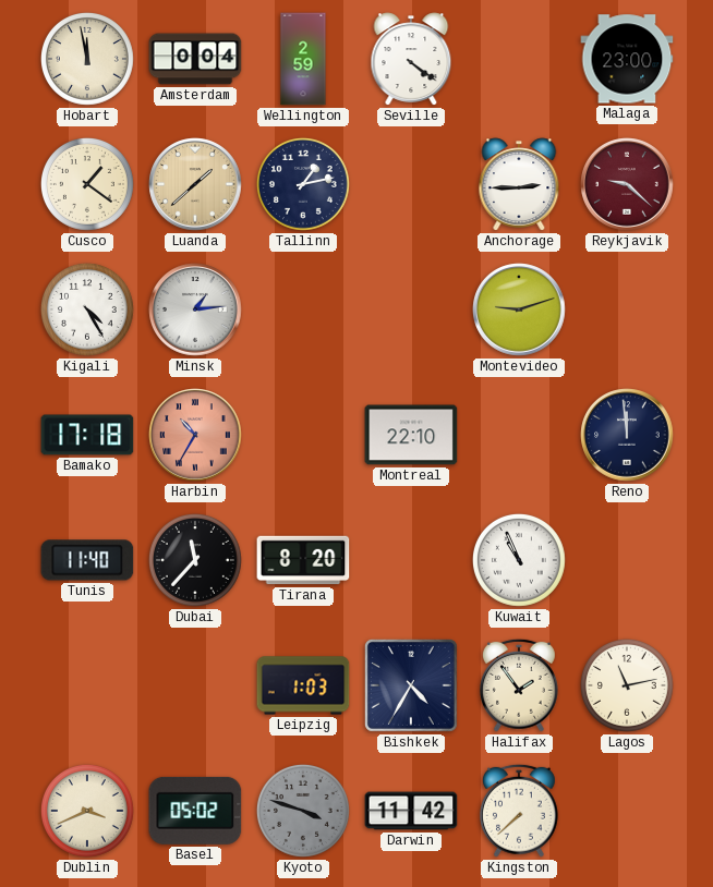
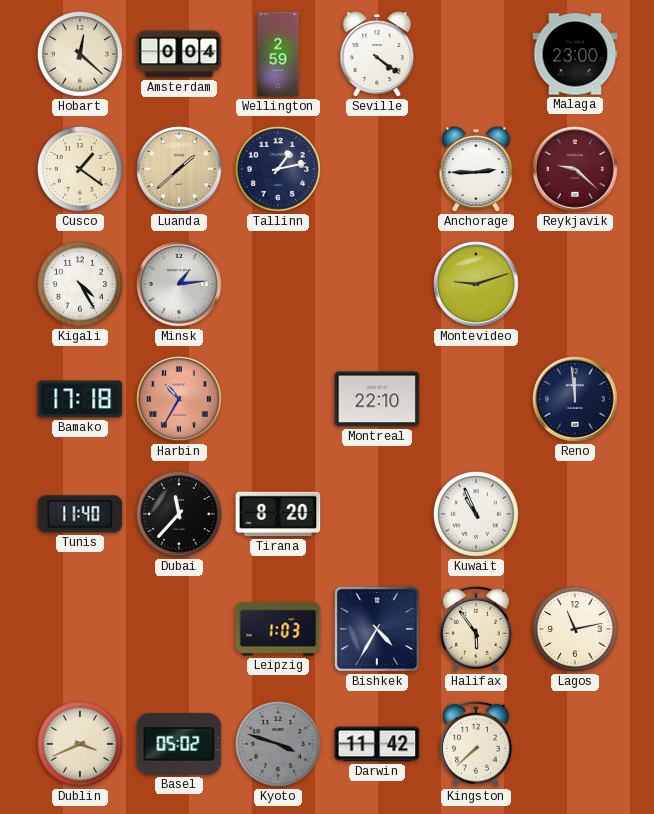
Hobart: 11:58 -> 12:22 (80, 54)
Halifax: 1:54 -> 5:54 (477, 629)
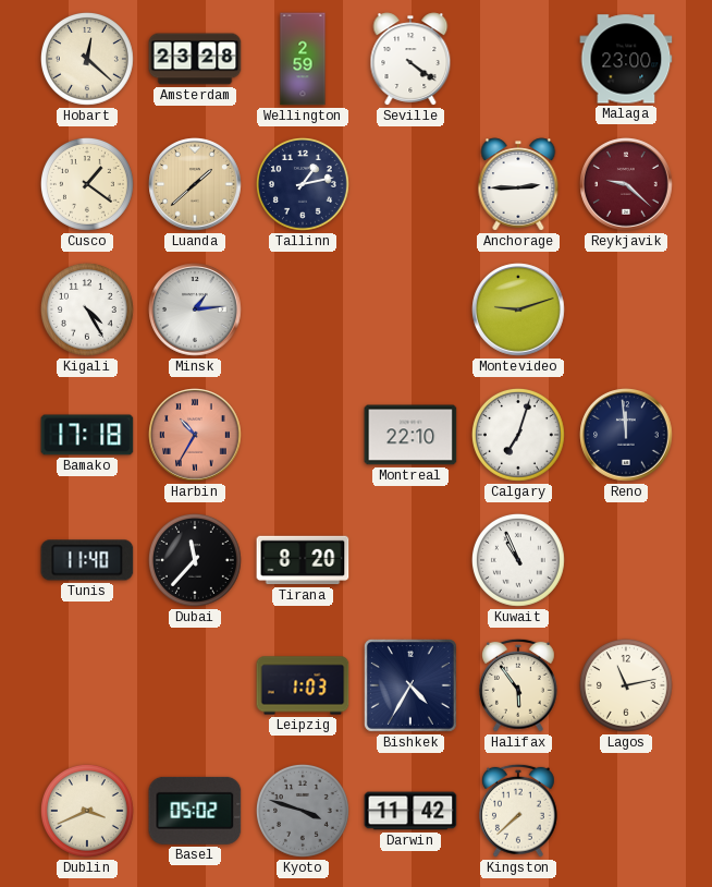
Amsterdam: 0:04 -> 23:28 (195, 59)
Calgary: none -> 7:03 (518, 435)
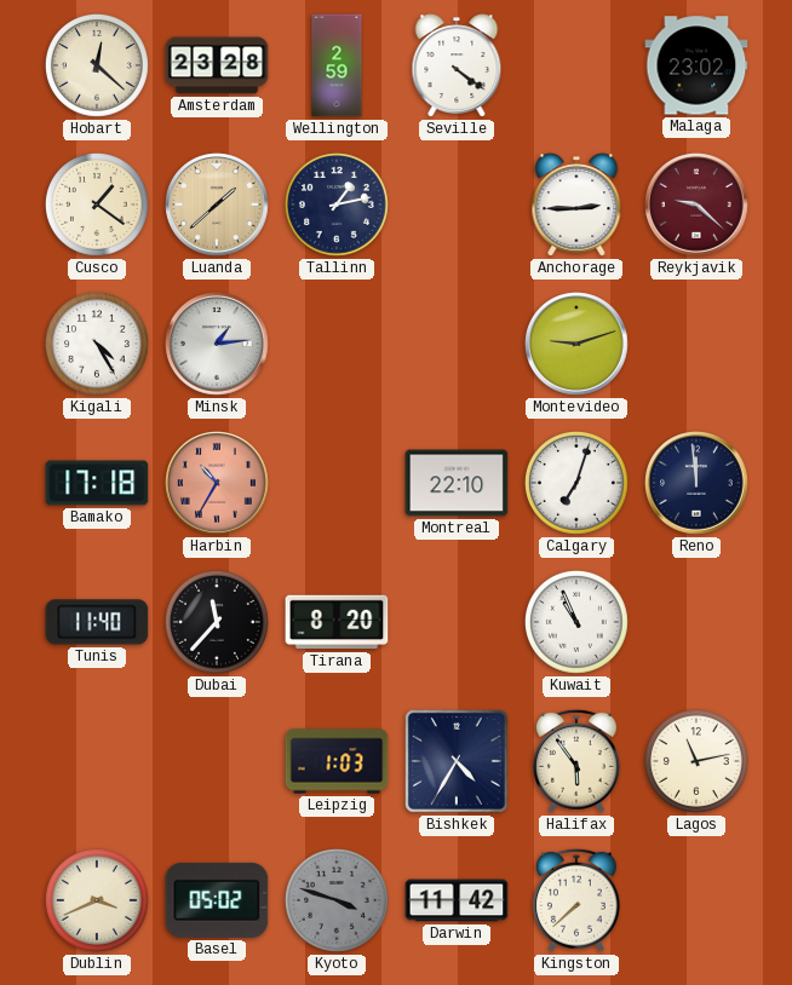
Malaga: 23:00 -> 23:02 (696, 65)
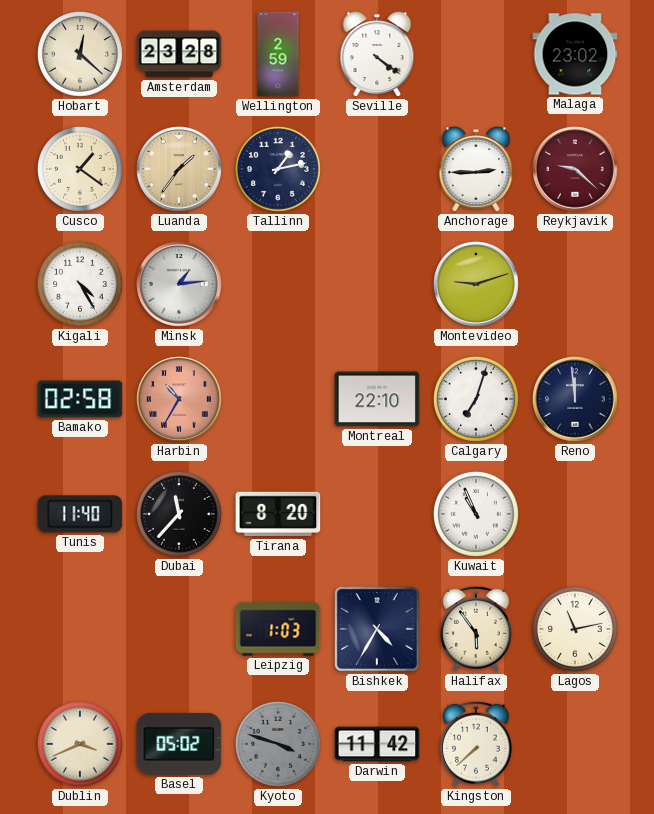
Luanda: 1:38 -> 1:36 (179, 169)
Bamako: 17:18 -> 02:58 (80, 399)
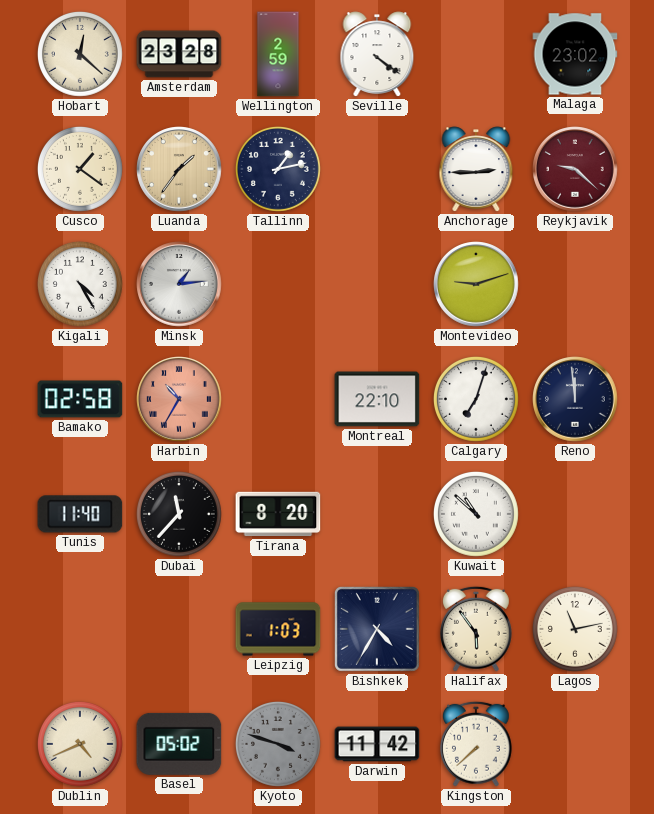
Kuwait: 10:56 -> 10:52 (476, 514)
Dublin: 3:41 -> 4:41 (80, 744)
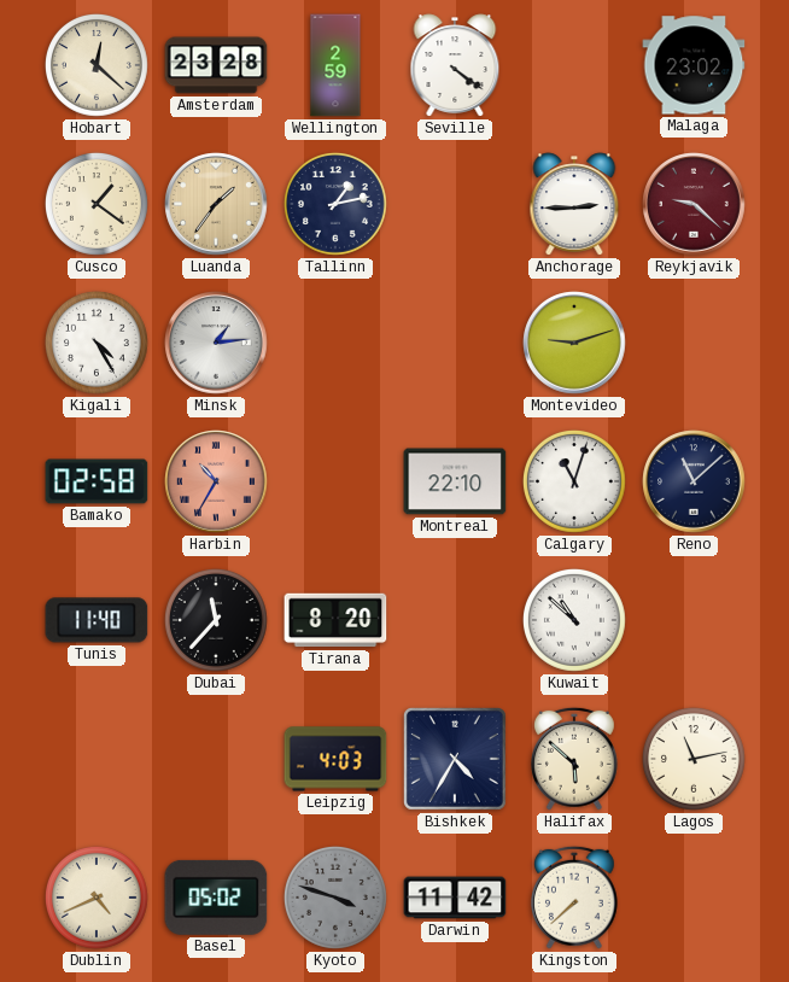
Calgary: 7:03 -> 11:03 (574, 481)
Reno: 11:59 -> 11:08 (694, 481)
Leipzig: 1:03 -> 4:03 (335, 759)
Halifax: 5:54 -> 5:52 (575, 759)
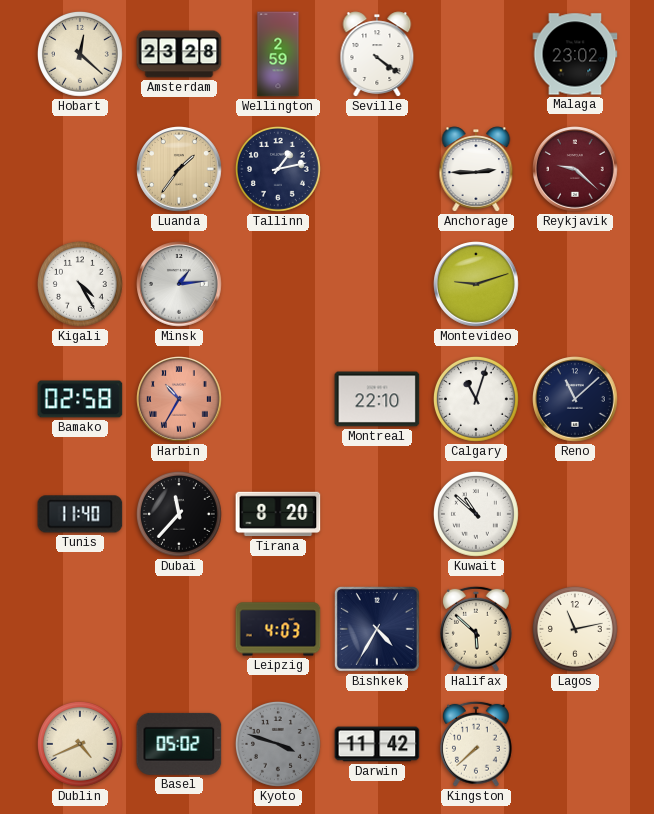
Cusco: 1:21 -> none (97, 204)
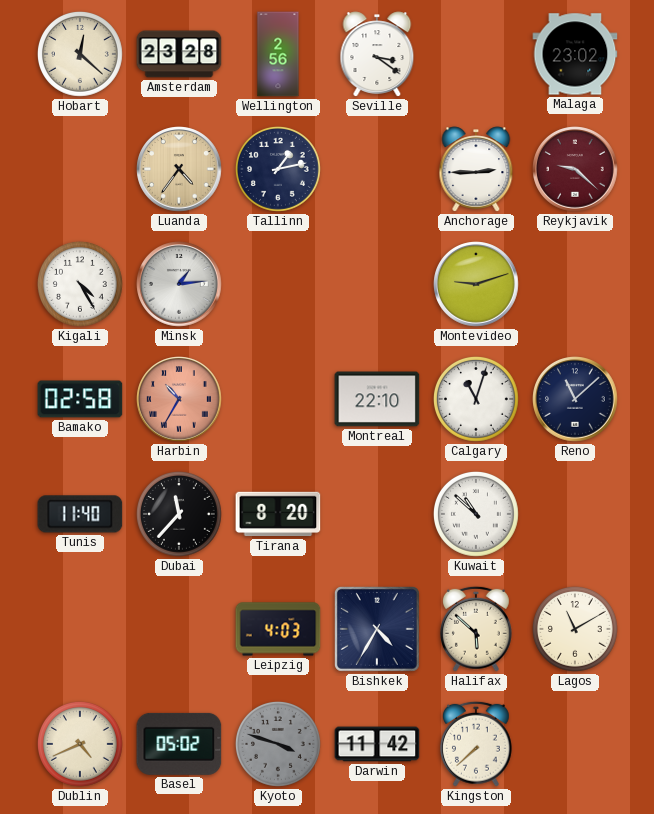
Wellington: 2:59 -> 2:56 (278, 54)
Seville: 4:21 -> 3:21 (377, 54)
Luanda: 1:36 -> 4:36 (179, 169)
Lagos: 11:13 -> 11:10 (575, 629)
